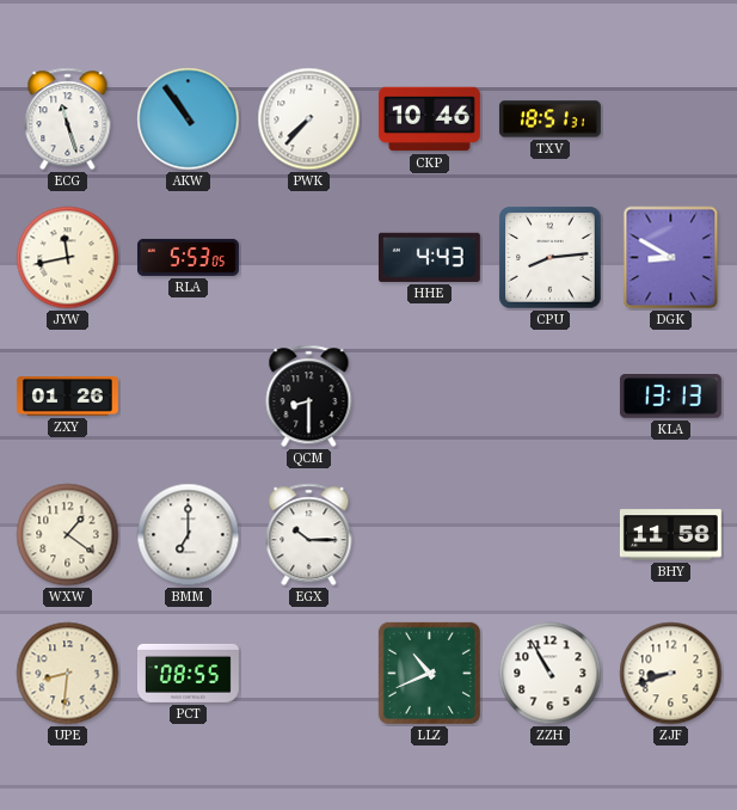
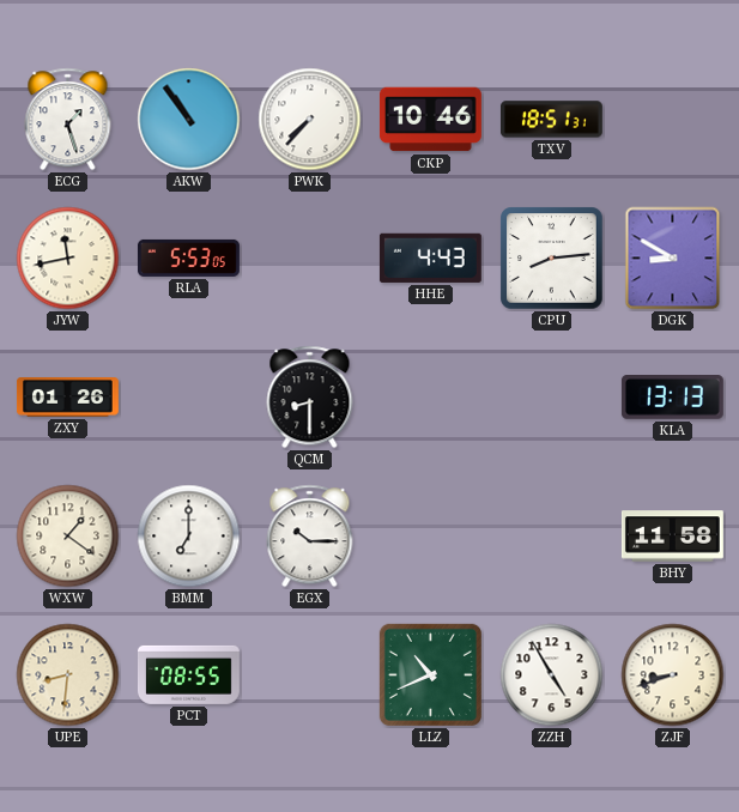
ECG: 11:27 -> 1:27 (68, 120)
ZZH: 10:55 -> 4:55 (552, 675)
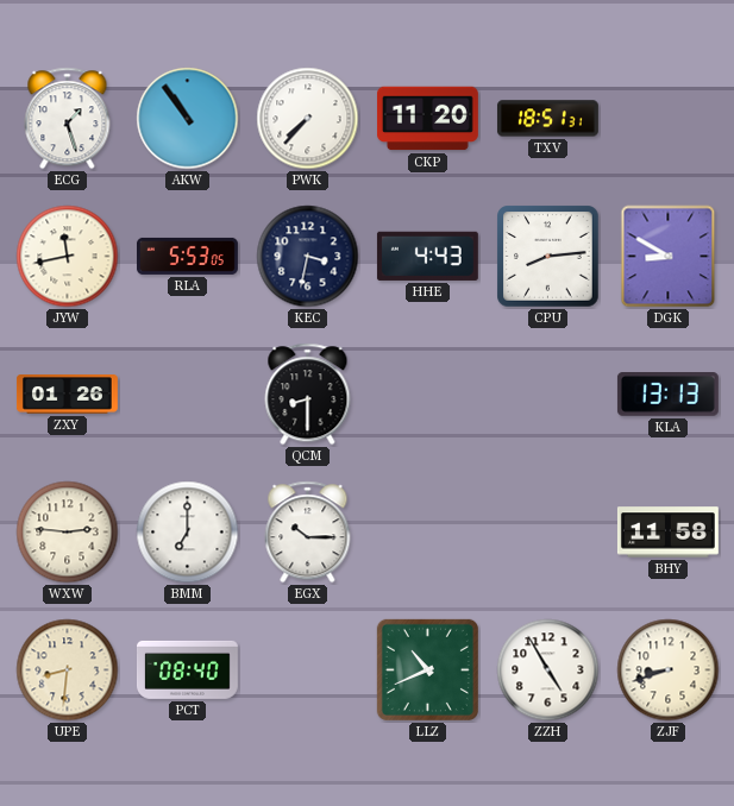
CKP: 10:46 -> 11:20 (427, 119)
KEC: none -> 3:32 (308, 257)
WXW: 1:21 -> 2:46 (68, 533)
PCT: 08:55 -> 08:40 (187, 669)
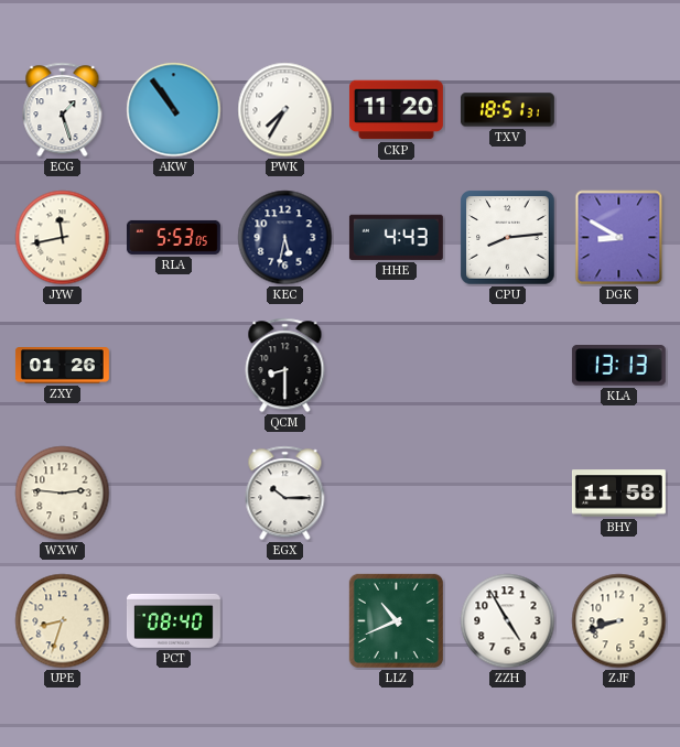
PWK: 7:37 -> 7:35 (285, 110)
KEC: 3:32 -> 5:32 (285, 238)
BMM: 7:00 -> none (188, 533)
UPE: 8:31 -> 8:33 (63, 621)
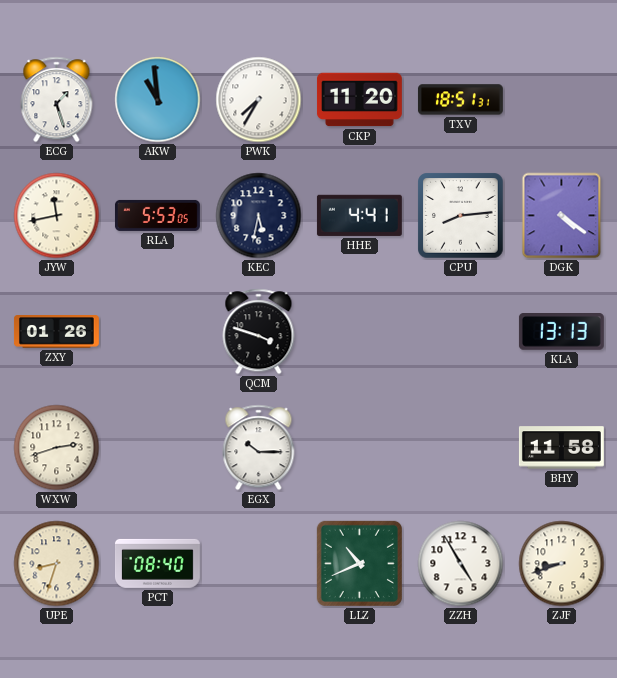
AKW: 10:54 -> 10:59 (158, 100)
HHE: 4:43 -> 4:41 (359, 215)
DGK: 8:50 -> 4:21 (562, 216)
QCM: 8:30 -> 3:48 (259, 332)
WXW: 2:46 -> 2:42 (57, 448)
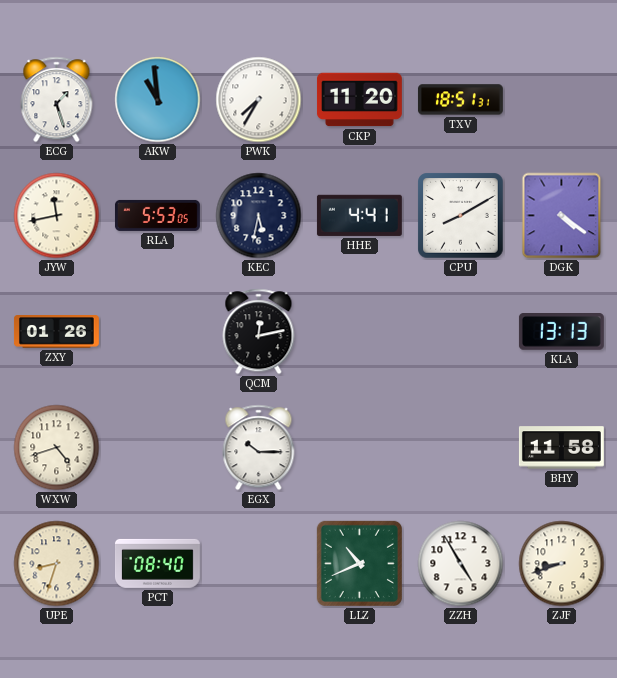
CPU: 8:14 -> 8:10 (461, 216)
QCM: 3:48 -> 12:13 (259, 332)
WXW: 2:42 -> 4:42 (57, 448)
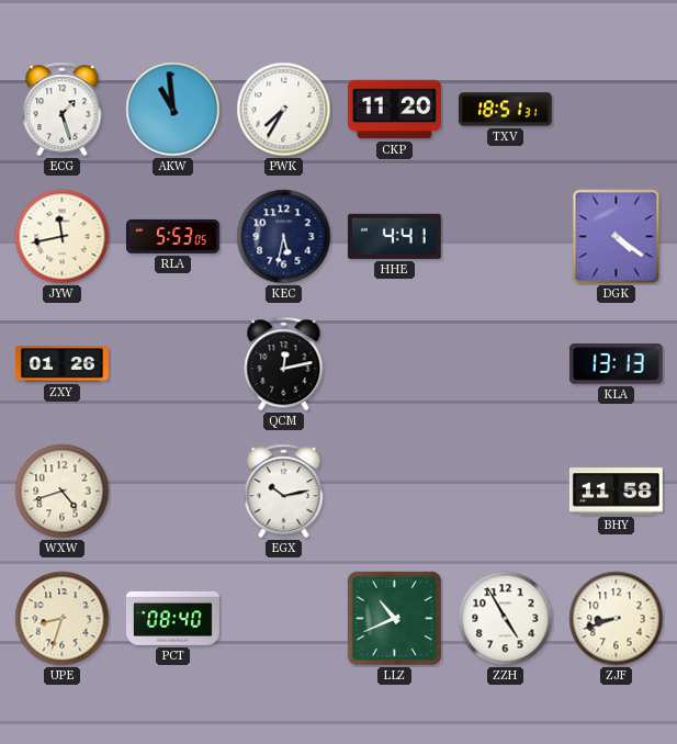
CPU: 8:10 -> none (461, 216)
EGX: 10:15 -> 10:13 (284, 492)
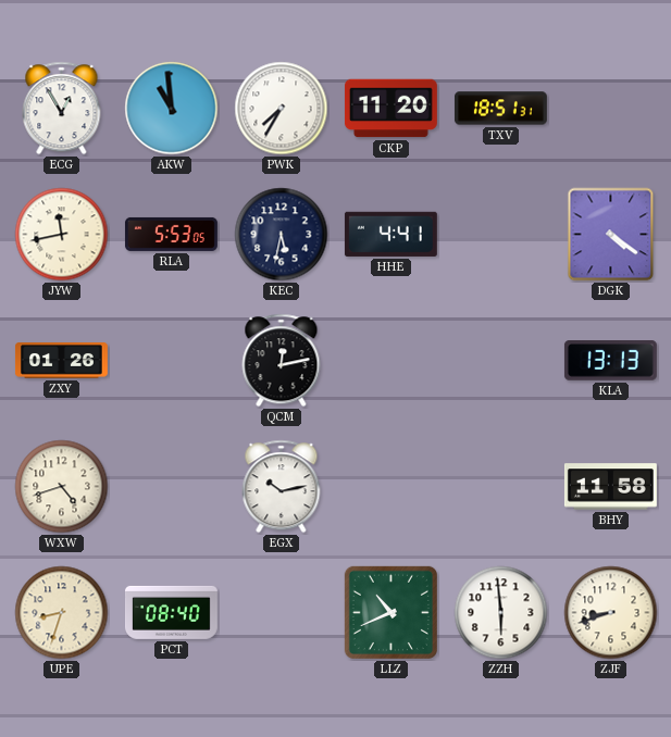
ECG: 1:27 -> 12:55 (62, 109)
ZZH: 4:55 -> 5:59 (501, 613)
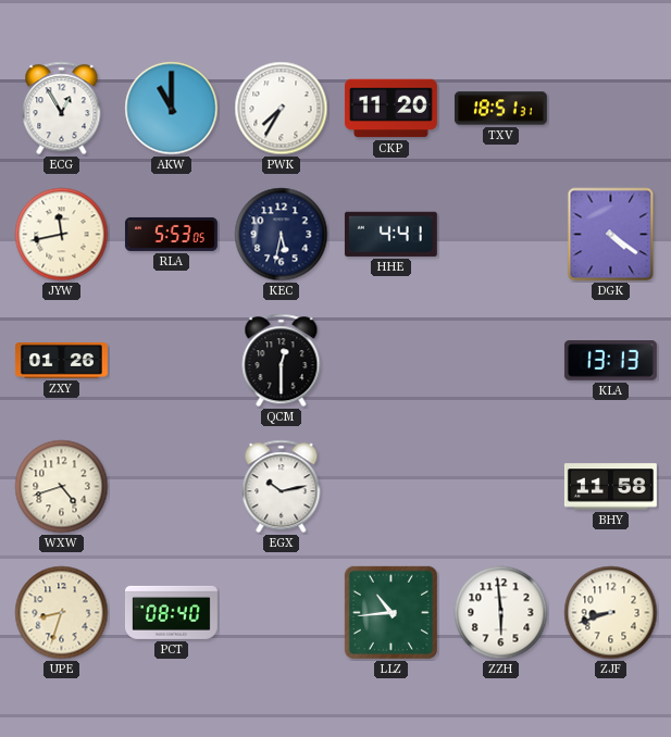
AKW: 10:59 -> 11:00 (172, 109)
QCM: 12:13 -> 12:30 (282, 361)
LLZ: 10:41 -> 10:44 (390, 612)
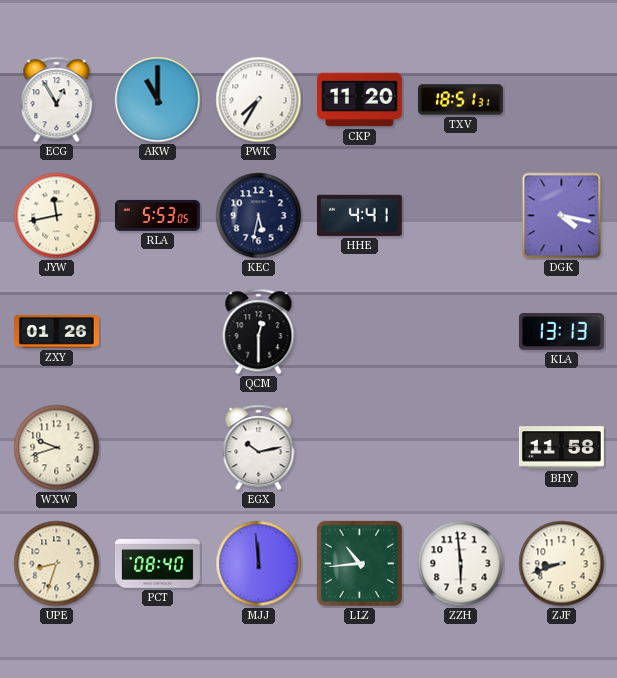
DGK: 4:21 -> 4:17 (562, 216)
WXW: 4:42 -> 9:42 (57, 448)
MJJ: none -> 11:59 (259, 564)
